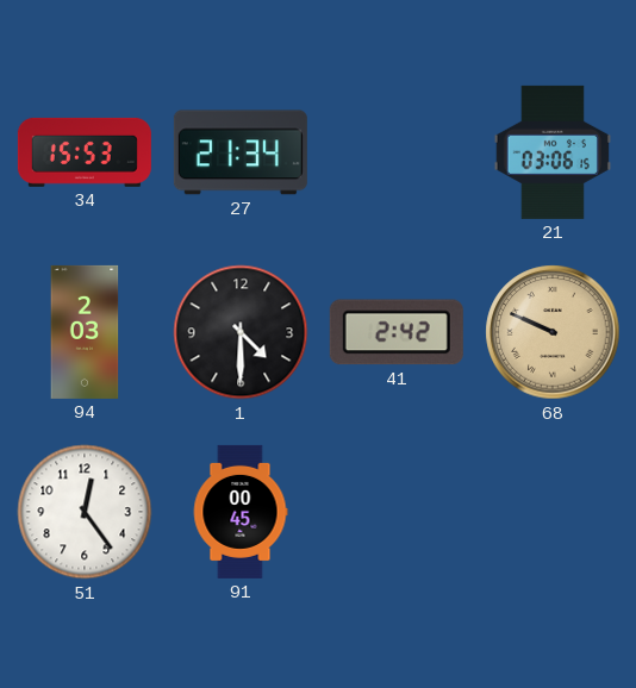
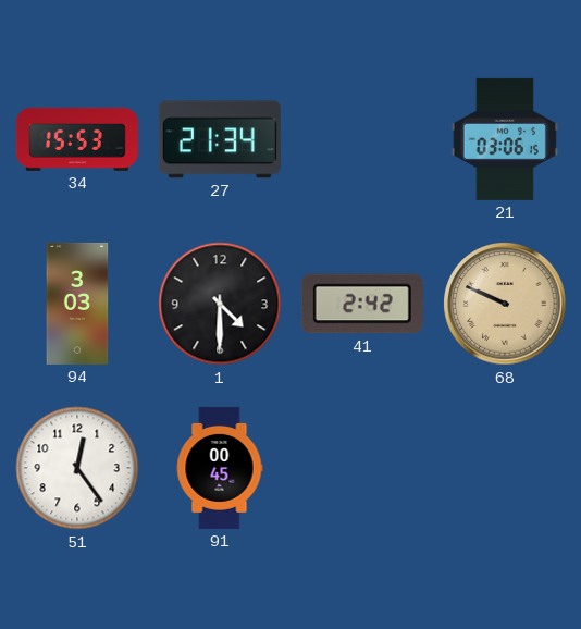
94: 2:03 -> 3:03 (77, 304)
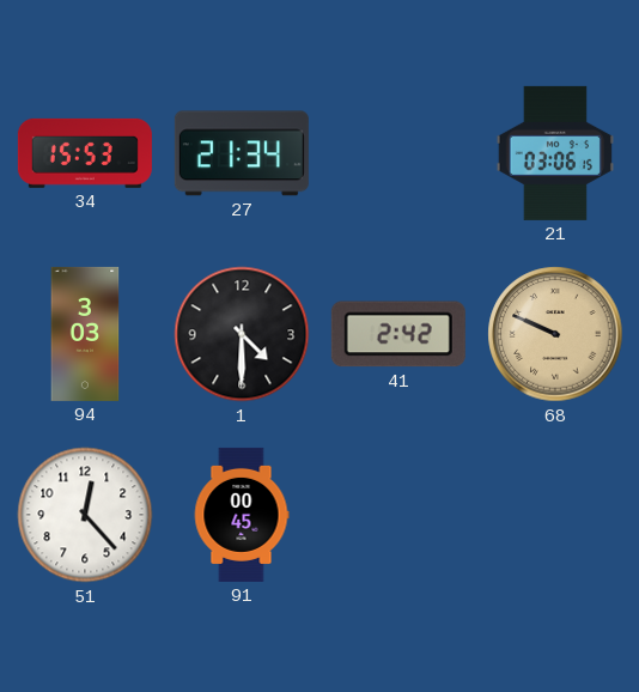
51: 12:24 -> 12:23 (85, 515)
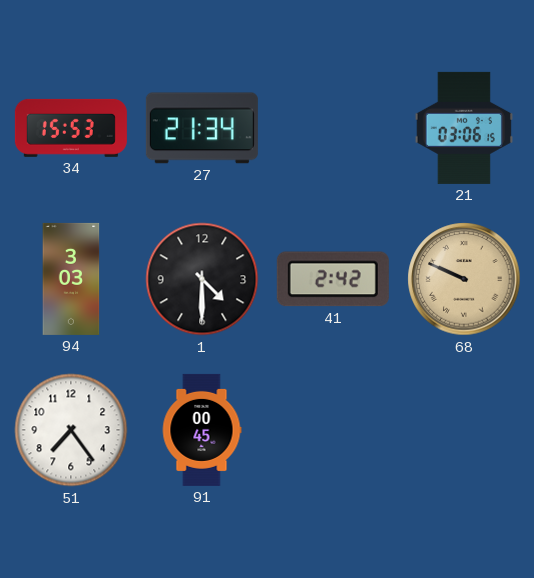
51: 12:23 -> 7:24 (71, 430)
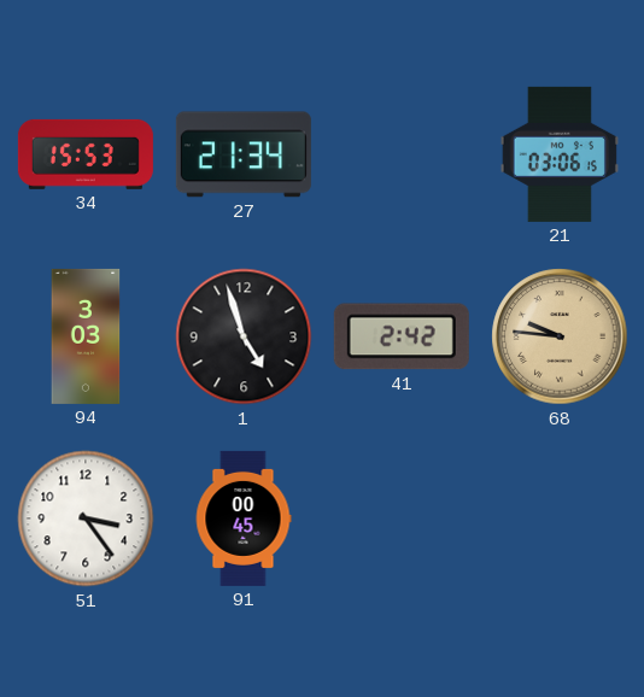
1: 4:30 -> 4:57 (244, 336)
68: 9:49 -> 9:46 (560, 336)
51: 7:24 -> 3:24 (86, 519)
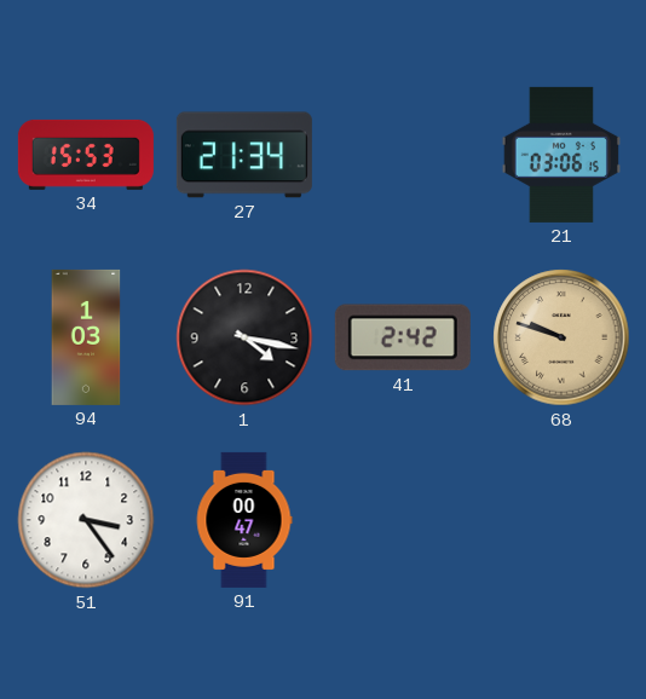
94: 3:03 -> 1:03 (86, 337)
1: 4:57 -> 4:17 (244, 337)
68: 9:46 -> 9:48 (561, 337)
91: 00:45 -> 00:47 (244, 520)
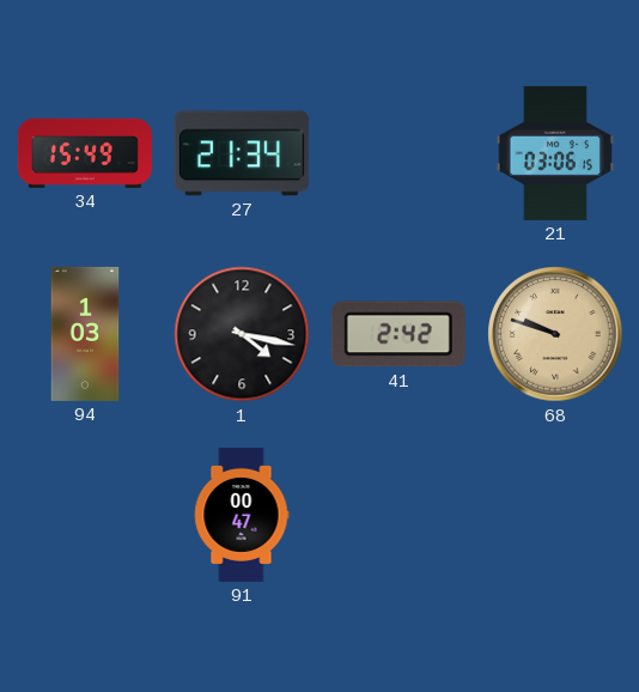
34: 15:53 -> 15:49 (85, 153)
51: 3:24 -> none (86, 520)
